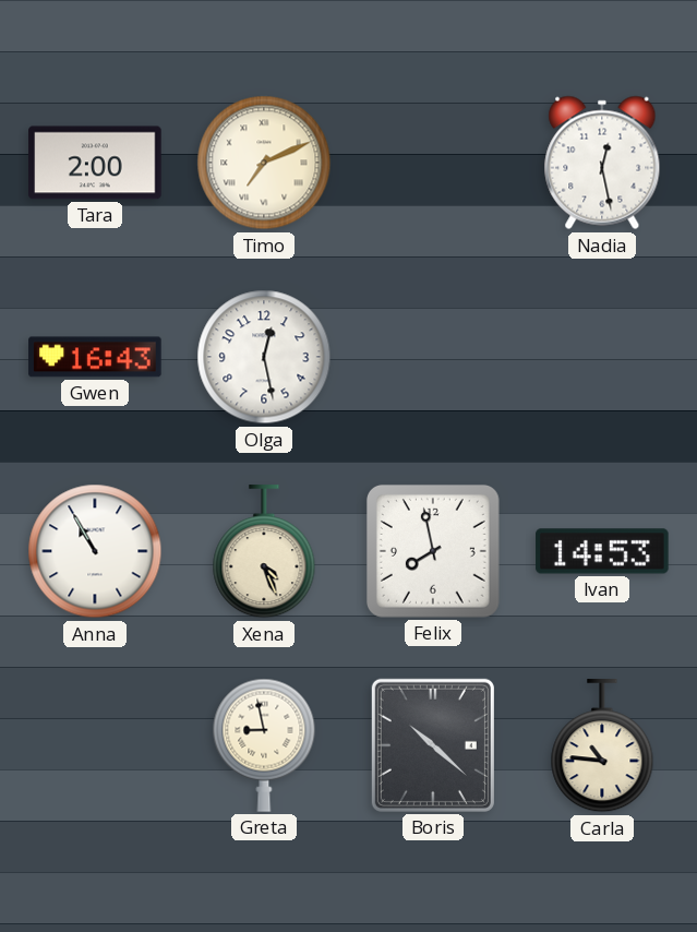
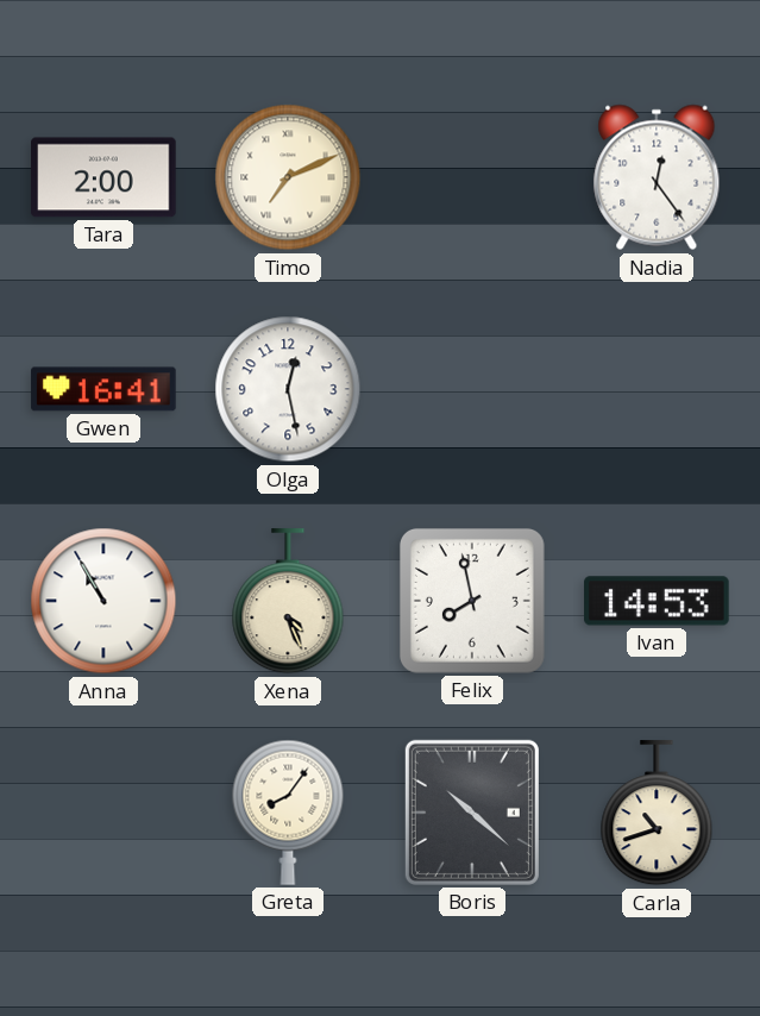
Nadia: 12:28 -> 12:24 (657, 177)
Gwen: 16:43 -> 16:41 (103, 389)
Greta: 8:58 -> 8:06 (288, 813)
Carla: 10:46 -> 10:42 (657, 814)
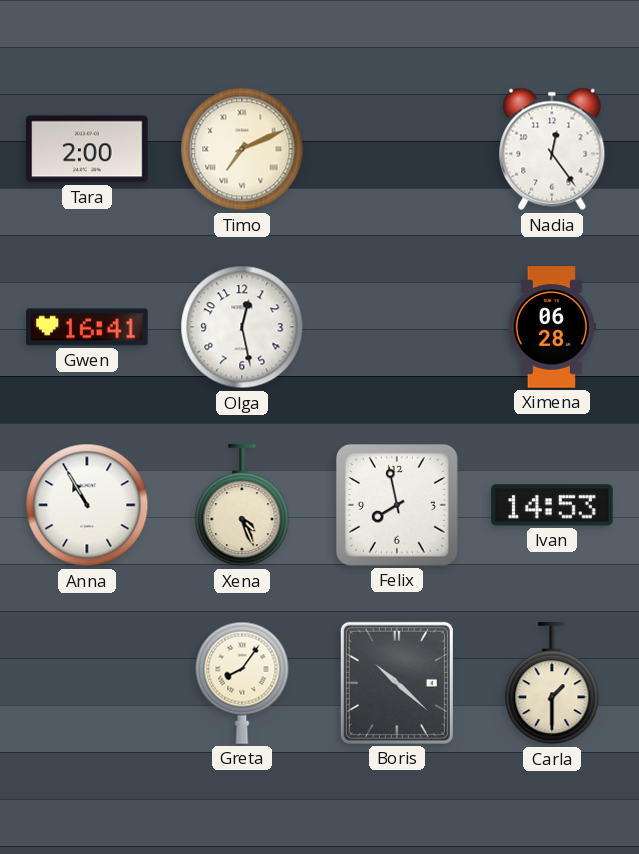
Ximena: none -> 06:28 (552, 327)
Carla: 10:42 -> 1:30 (552, 684)
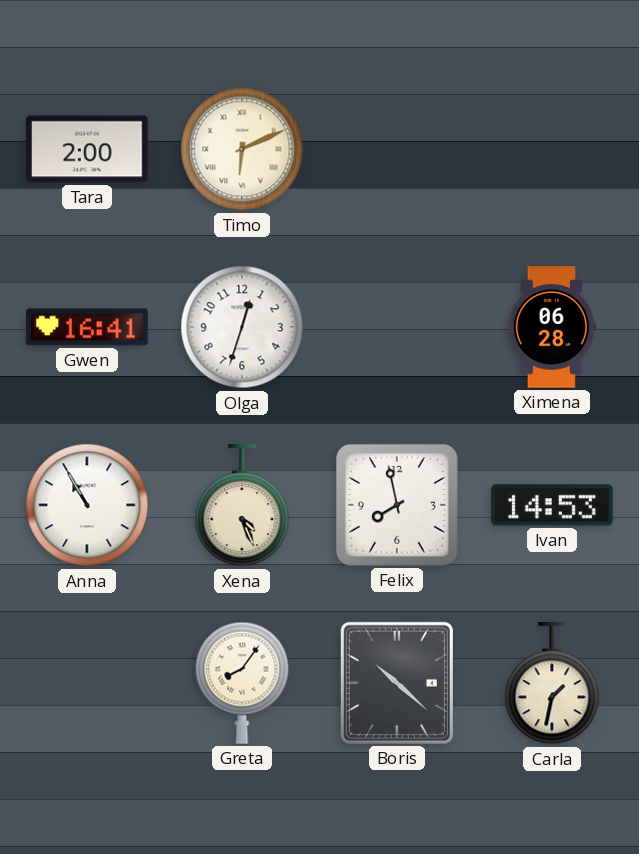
Timo: 7:11 -> 6:11 (242, 149)
Nadia: 12:24 -> none (552, 149)
Olga: 12:28 -> 12:33 (242, 327)
Carla: 1:30 -> 1:32 (552, 684)
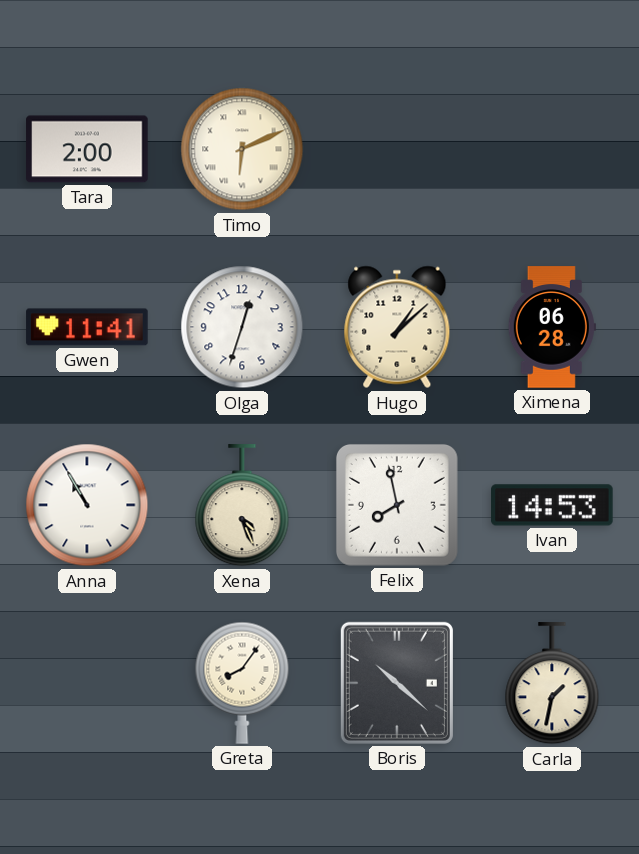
Gwen: 16:41 -> 11:41 (87, 327)
Hugo: none -> 1:08 (397, 327)
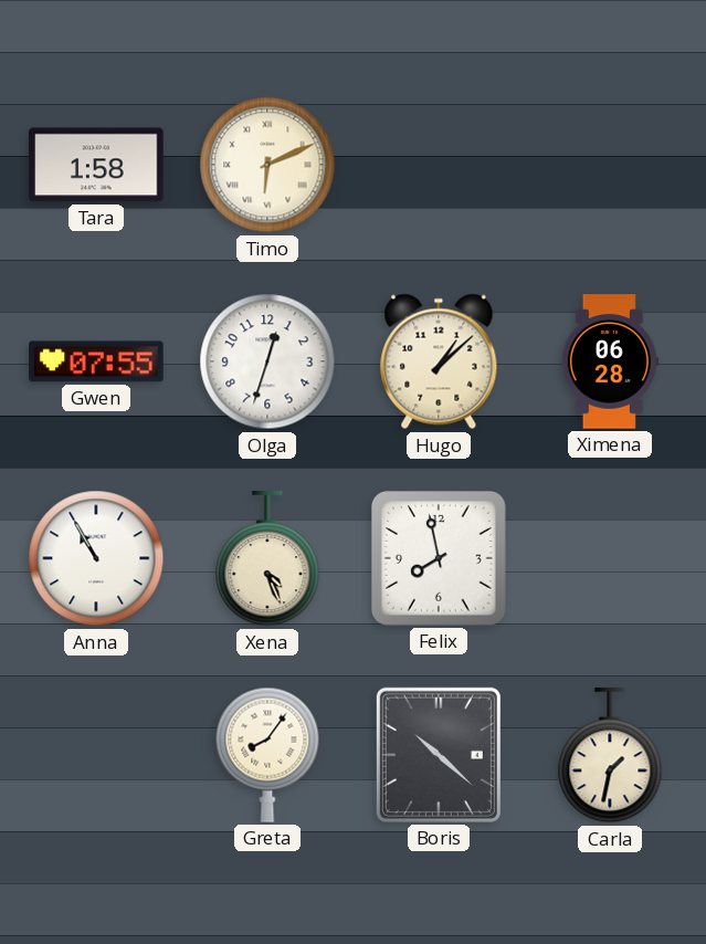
Tara: 2:00 -> 1:58 (96, 165)
Gwen: 11:41 -> 07:55 (96, 361)
Ivan: 14:53 -> none (552, 505)
